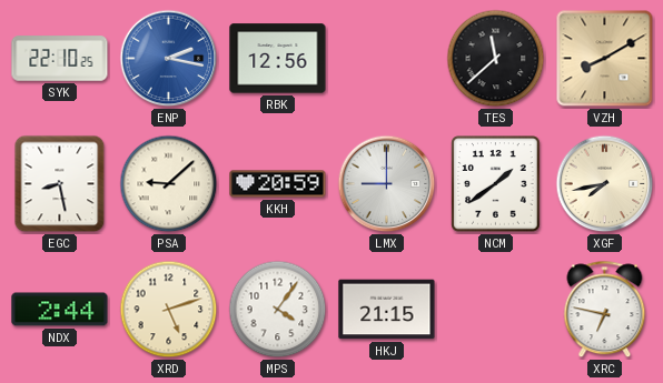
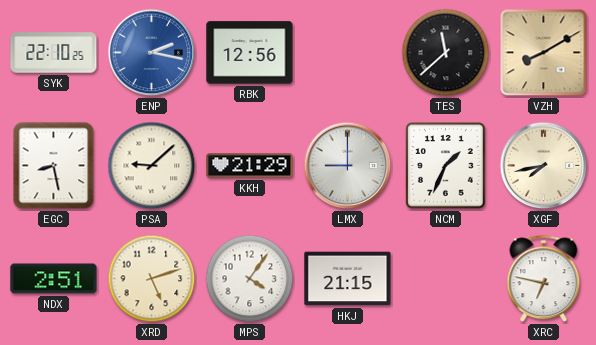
KKH: 20:59 -> 21:29 (250, 166)
NCM: 1:39 -> 1:34 (446, 166)
NDX: 2:44 -> 2:51 (54, 279)
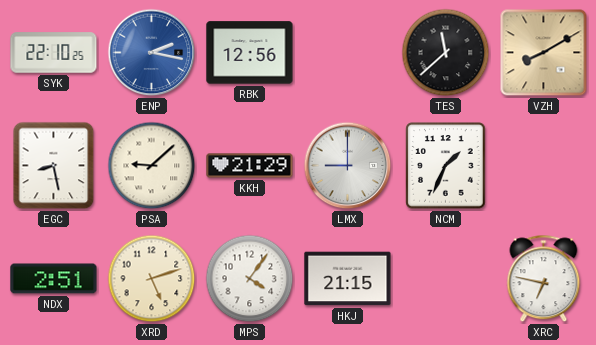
XGF: 7:43 -> none (544, 166)
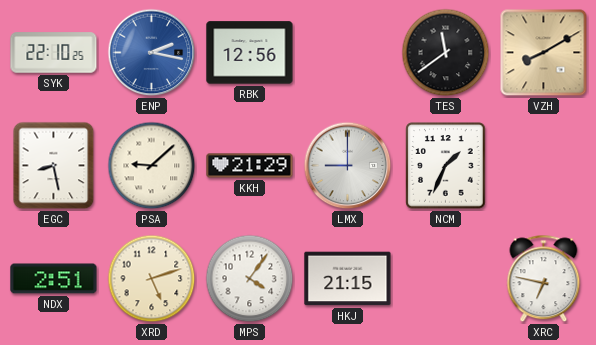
TES: 11:38 -> 11:39 (446, 53)
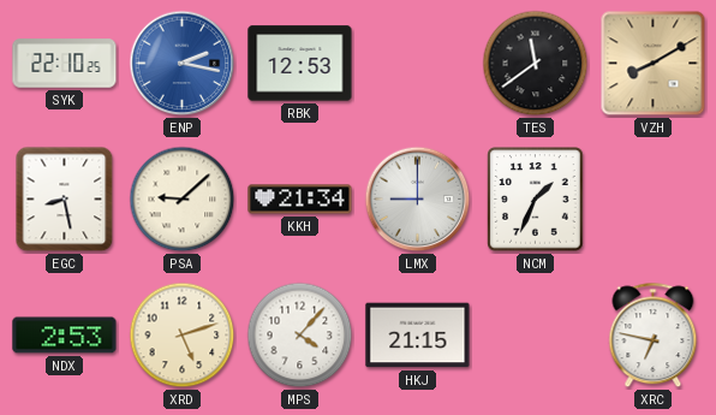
RBK: 12:56 -> 12:53 (300, 64)
KKH: 21:29 -> 21:34 (300, 200)
NDX: 2:51 -> 2:53 (65, 336)
MPS: 4:06 -> 4:07 (300, 336)
